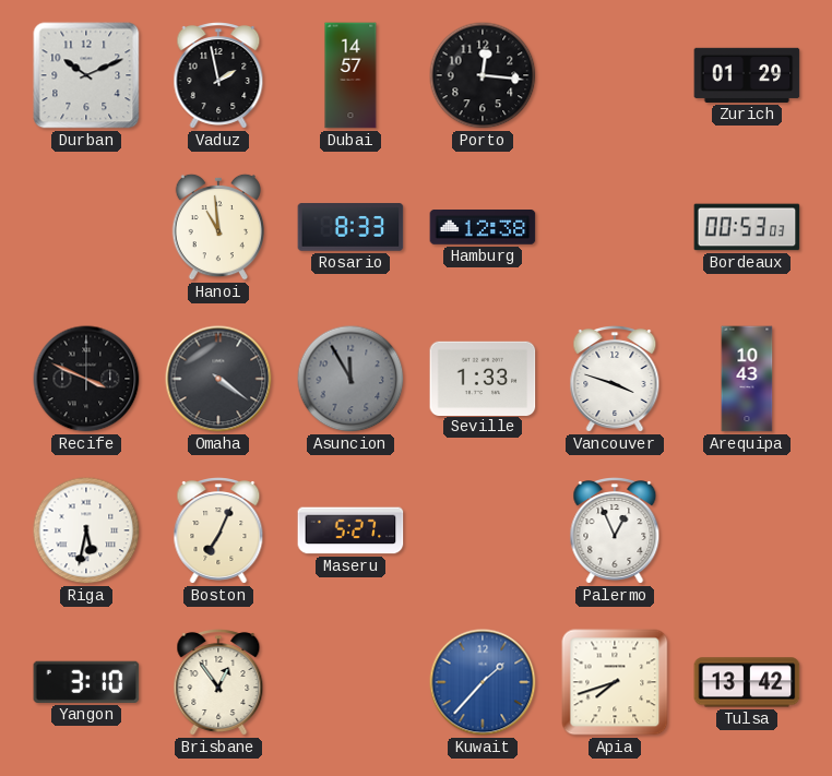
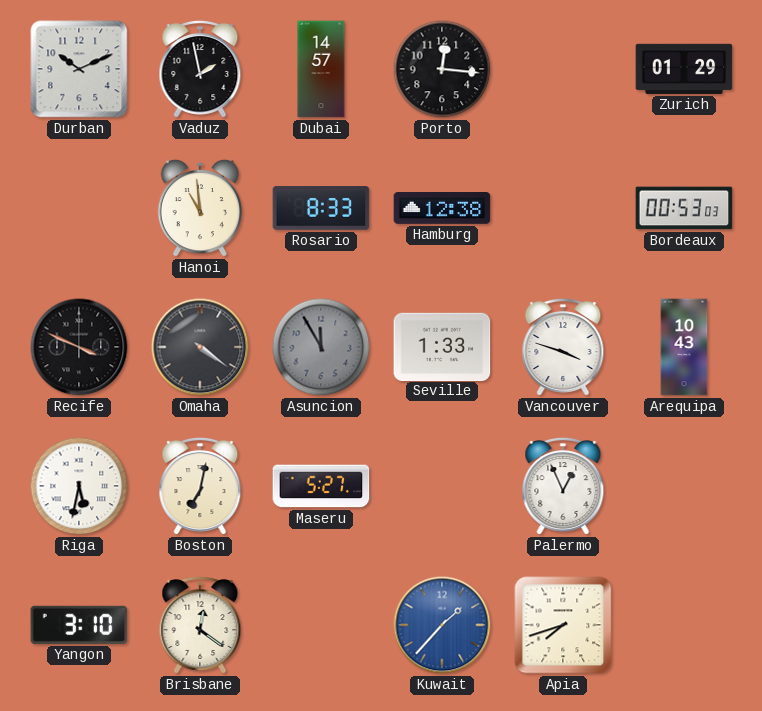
Boston: 7:04 -> 7:02 (200, 486)
Brisbane: 12:54 -> 12:21 (200, 625)
Tulsa: 13:42 -> none (747, 682)
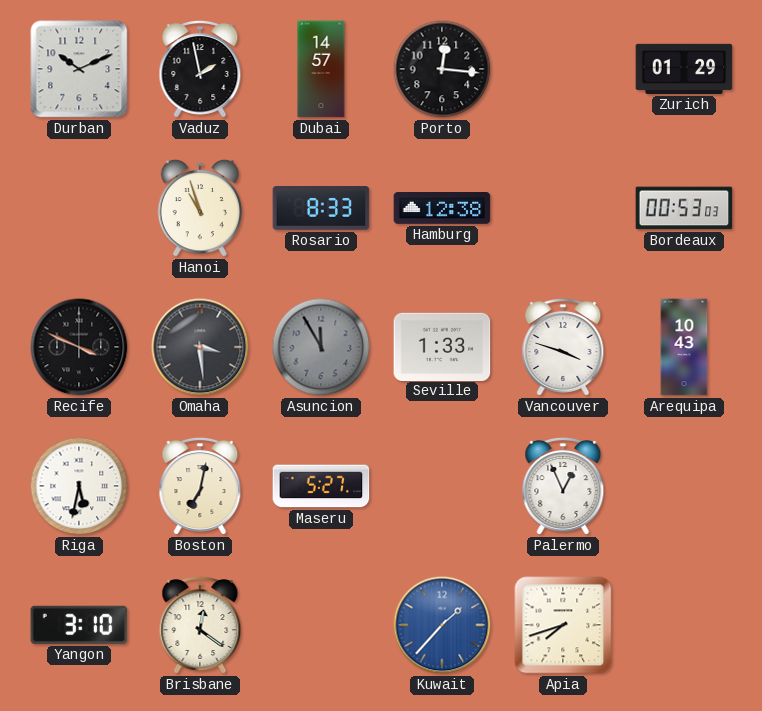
Hanoi: 10:59 -> 10:57 (199, 208)
Omaha: 4:21 -> 3:29 (200, 347)
